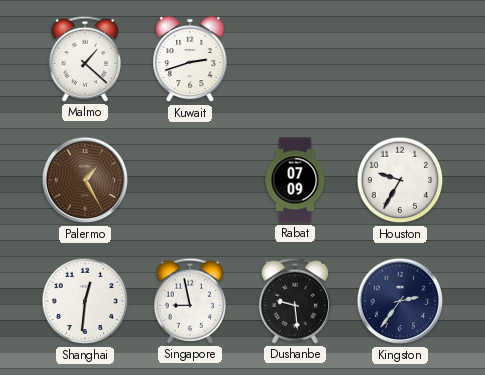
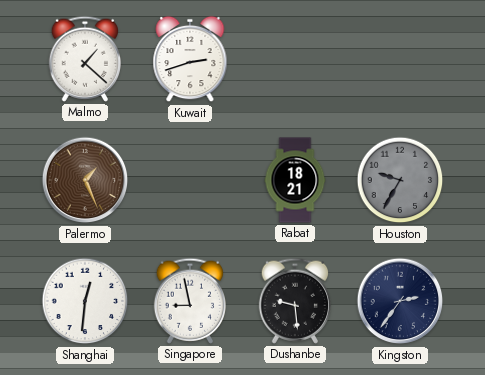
Palermo: 1:25 -> 1:26 (85, 180)
Rabat: 07:09 -> 18:21 (295, 180)
Houston dial: white -> grey (400, 180)
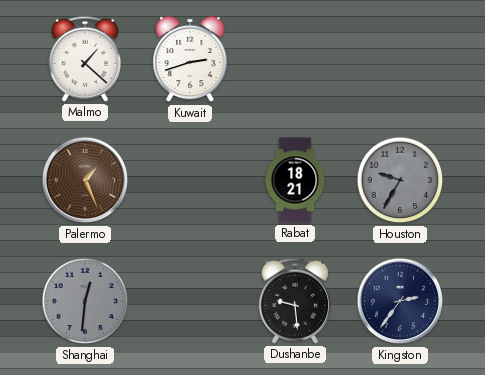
Shanghai dial: white -> grey (85, 301)
Singapore: 8:58 -> none (189, 301)
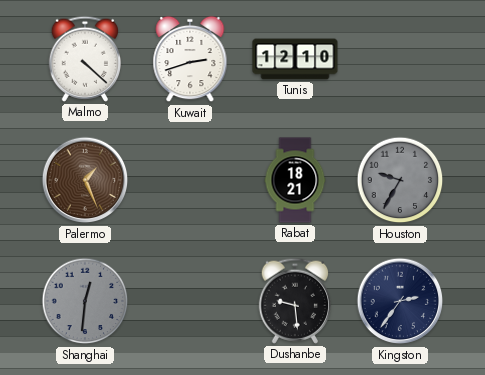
Malmo: 1:22 -> 4:22 (84, 59)
Tunis: none -> 12:10 (295, 59)
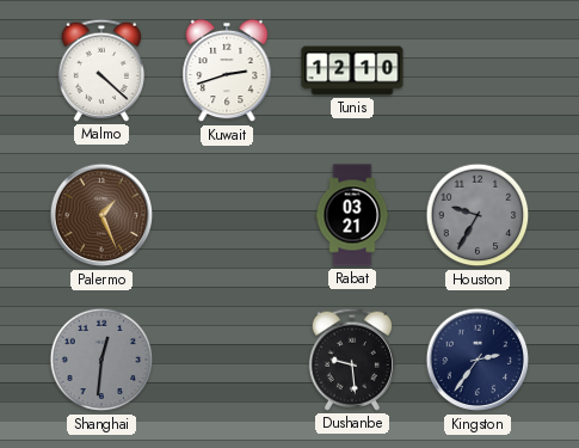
Rabat: 18:21 -> 03:21 (352, 215)
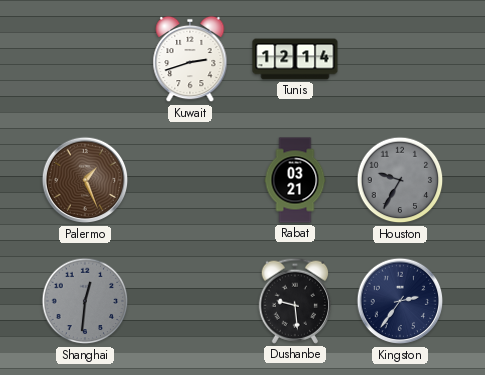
Malmo: 4:22 -> none (100, 70)
Tunis: 12:10 -> 12:14 (295, 59)
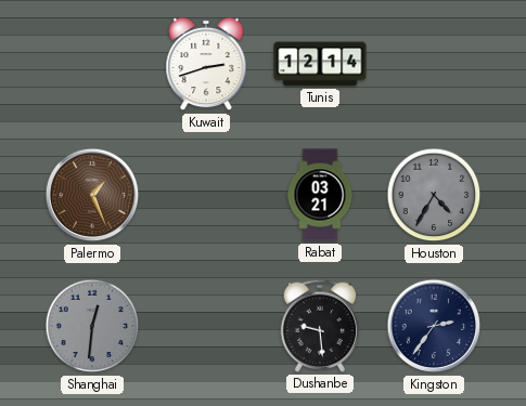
Houston: 9:35 -> 4:35 (434, 195)
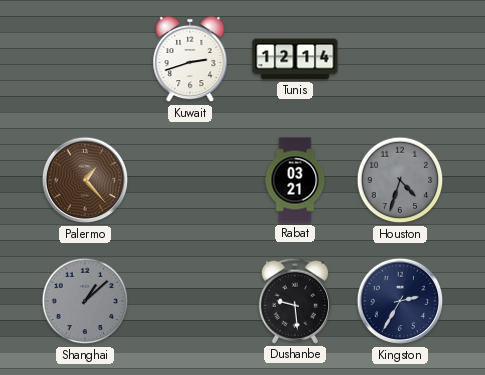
Palermo: 1:26 -> 1:23 (85, 180)
Houston: 4:35 -> 4:33 (400, 180)
Shanghai: 12:31 -> 1:08 (85, 301)
Kingston: 2:36 -> 2:35 (400, 301)
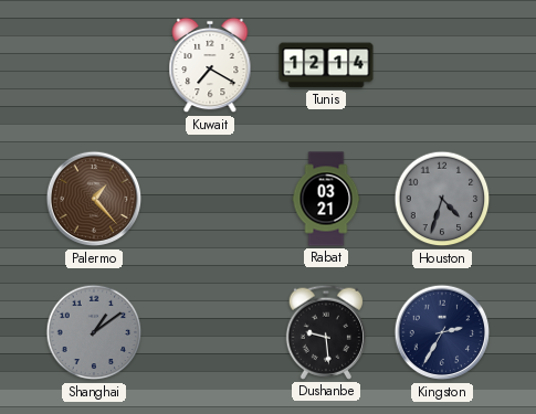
Kuwait: 2:42 -> 7:20 (210, 65)
Shanghai: 1:08 -> 1:09 (94, 332)
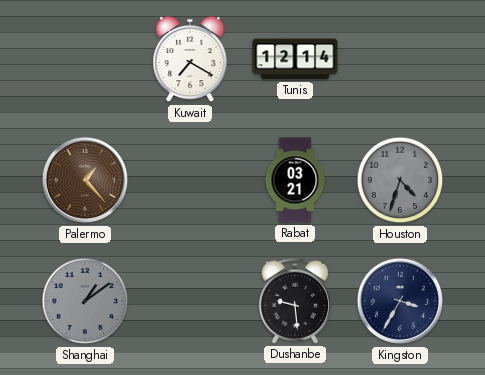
Kingston: 2:35 -> 3:35 (400, 301)
